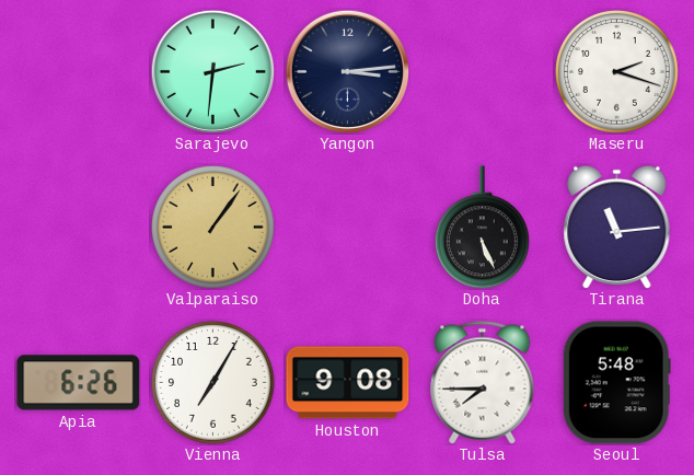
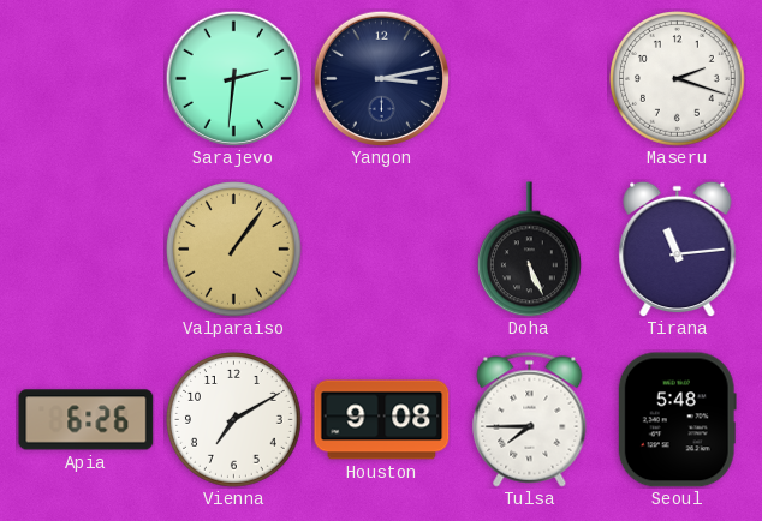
Yangon: 3:14 -> 3:13 (381, 78)
Vienna: 7:05 -> 7:10 (234, 420)
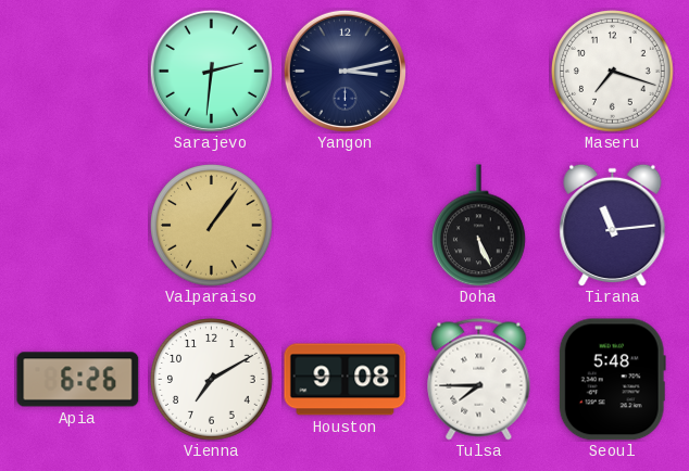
Maseru: 2:18 -> 7:18 (613, 72)
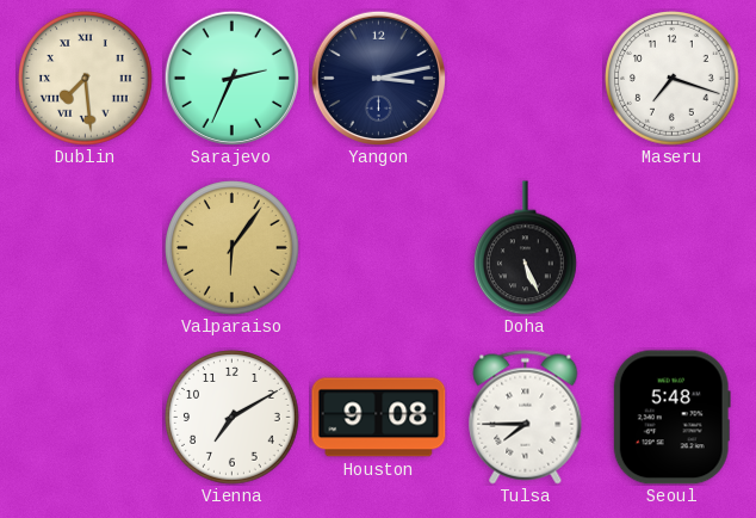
Dublin: none -> 7:29 (86, 79)
Sarajevo: 2:31 -> 2:34 (231, 78)
Valparaiso: 1:06 -> 6:06 (233, 248)
Tirana: 11:14 -> none (613, 225)
Apia: 6:26 -> none (78, 380)
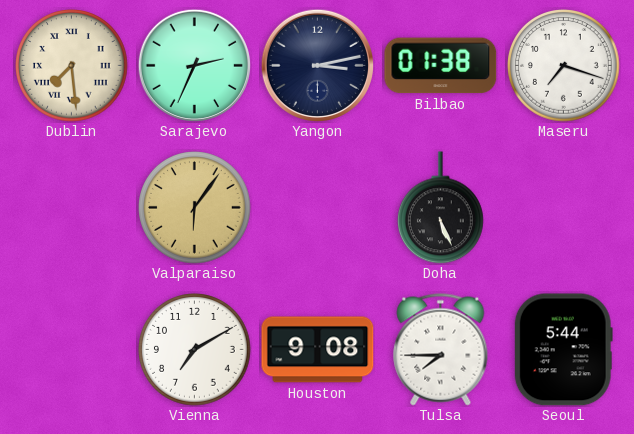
Bilbao: none -> 01:38 (441, 66)
Seoul: 5:48 -> 5:44 (563, 350)
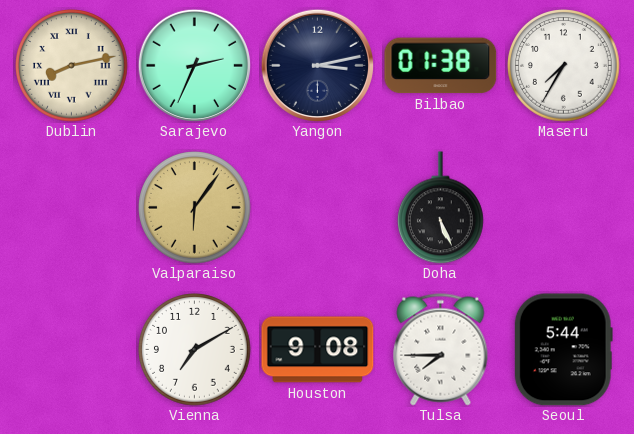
Dublin: 7:29 -> 8:13 (72, 66)
Maseru: 7:18 -> 7:35 (564, 66)
